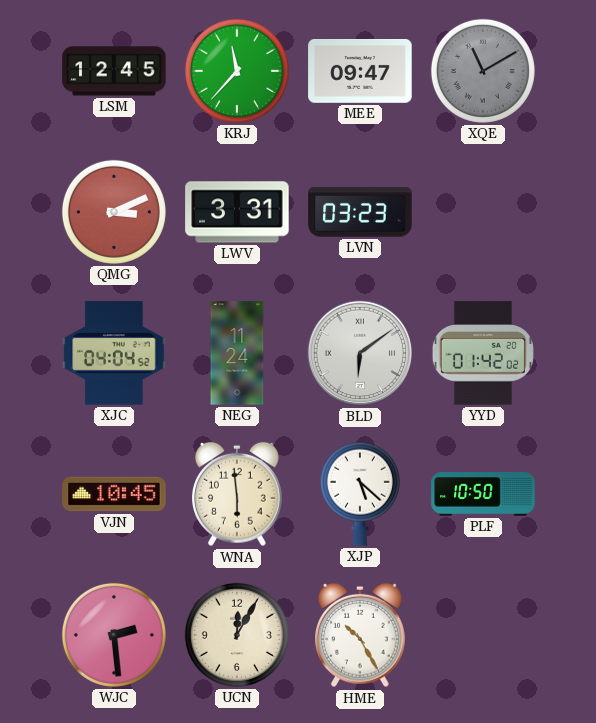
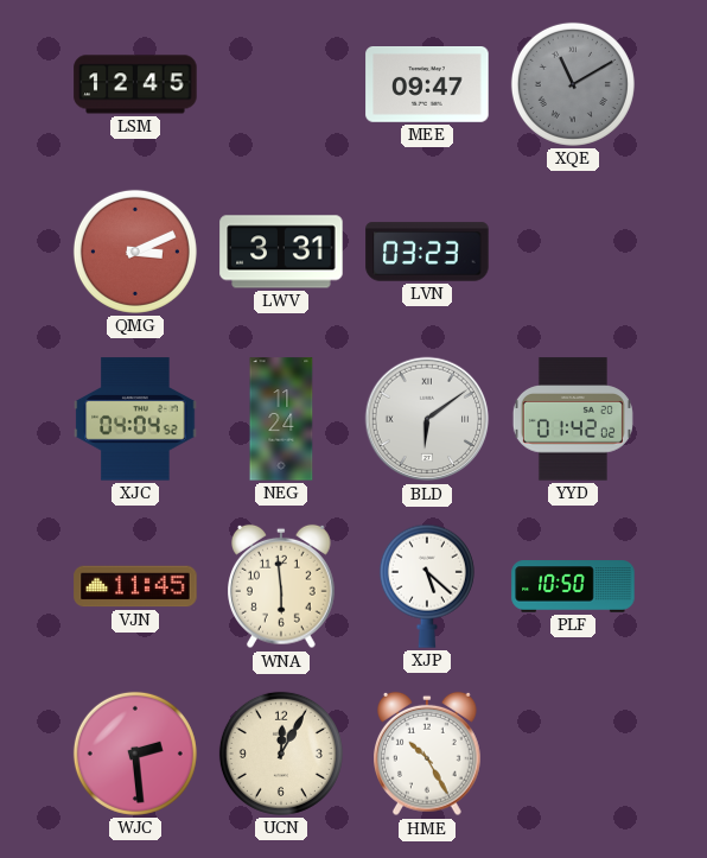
KRJ: 11:37 -> none (237, 71)
VJN: 10:45 -> 11:45 (135, 586)
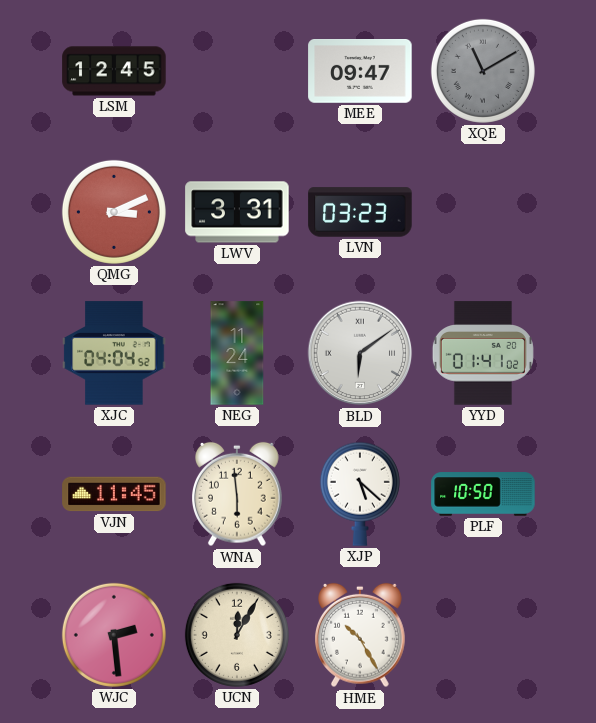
YYD: 01:42 -> 01:41 (483, 353)
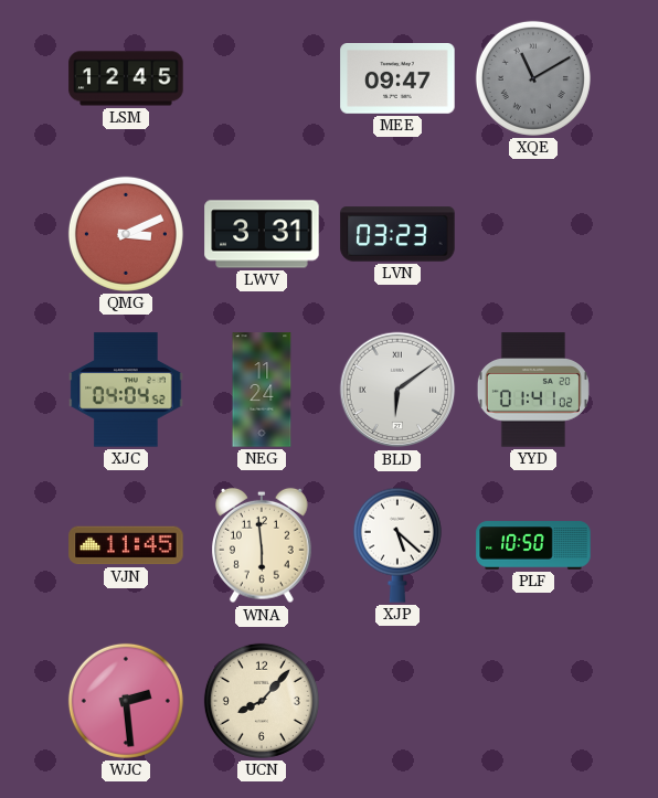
UCN: 12:05 -> 8:07 (262, 701)
HME: 10:25 -> none (361, 635)
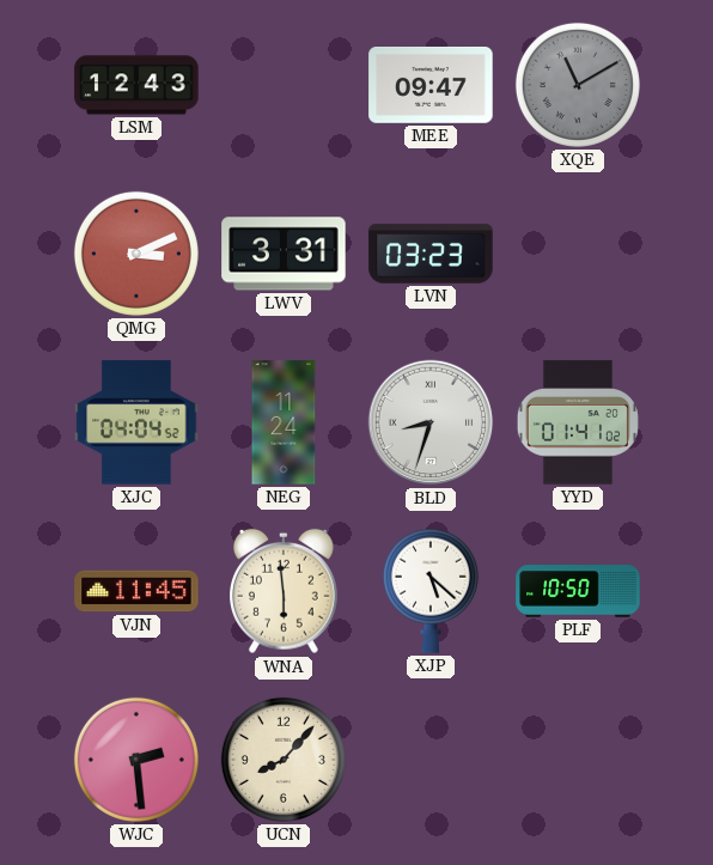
LSM: 12:45 -> 12:43 (136, 85)
BLD: 6:09 -> 8:33 (431, 422)
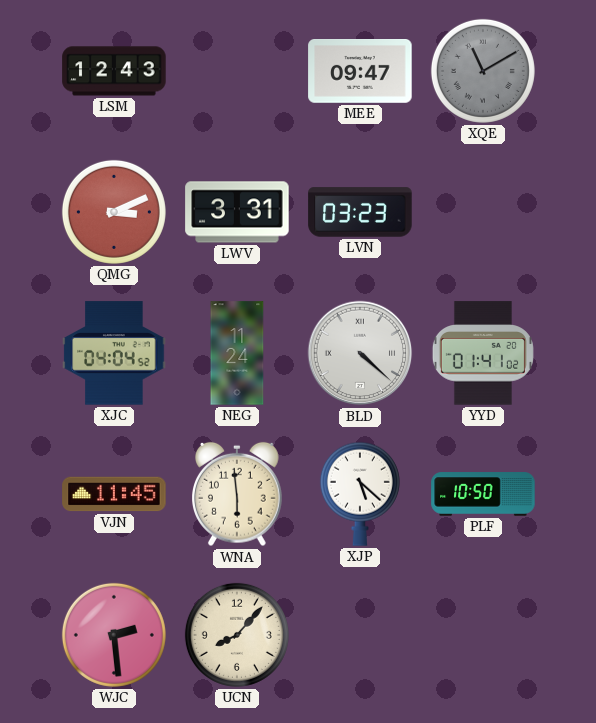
BLD: 8:33 -> 4:22 (360, 353)
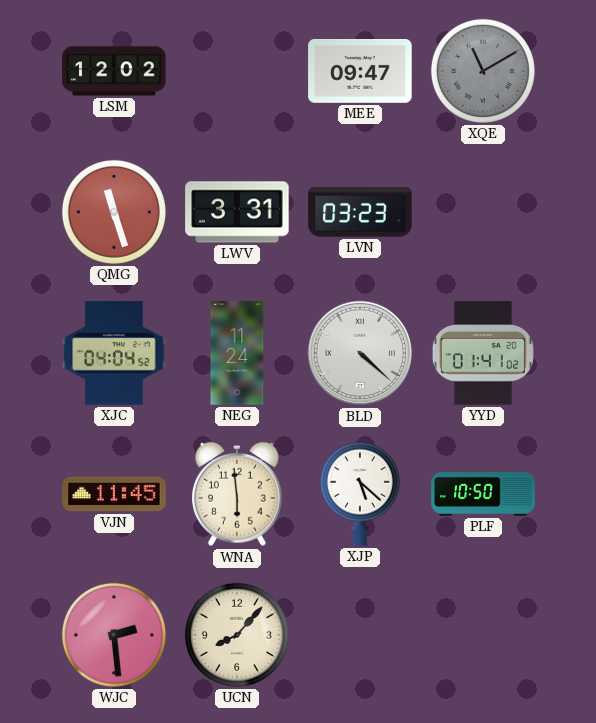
LSM: 12:43 -> 12:02 (114, 71)
QMG: 3:11 -> 11:27 (114, 212)
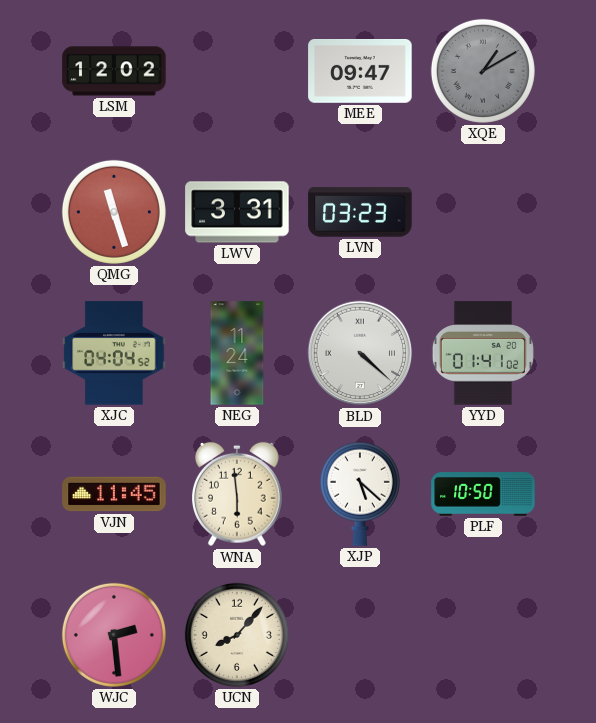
XQE: 11:10 -> 1:10 (483, 71)
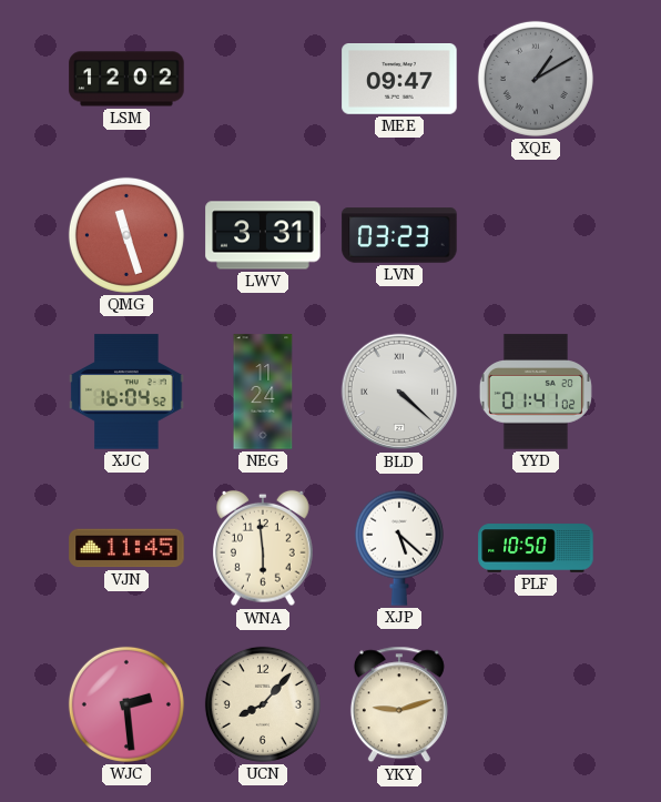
XJC: 04:04 -> 16:04 (126, 392)
YKY: none -> 9:12 (399, 704)
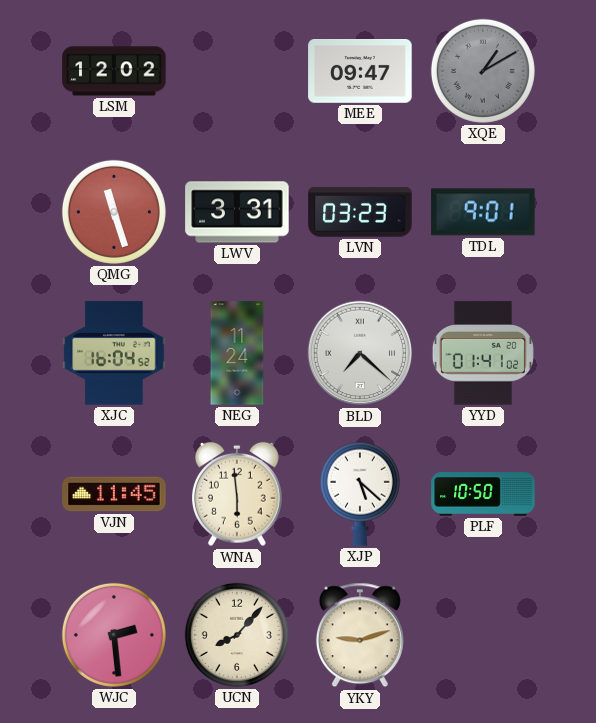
TDL: none -> 9:01 (483, 212)
BLD: 4:22 -> 7:22 (360, 353)
